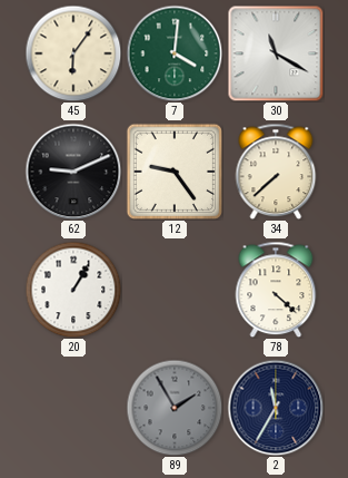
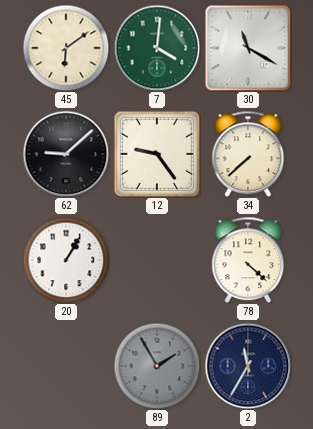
45: 6:06 -> 6:09 (66, 48)
62: 9:11 -> 9:08 (66, 154)
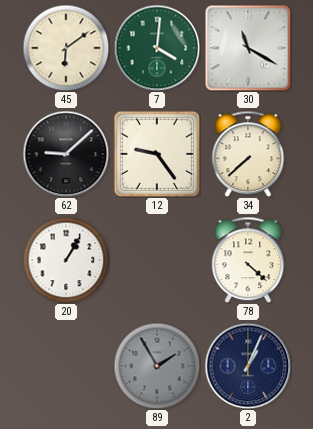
2: 11:35 -> 1:04 (248, 366)
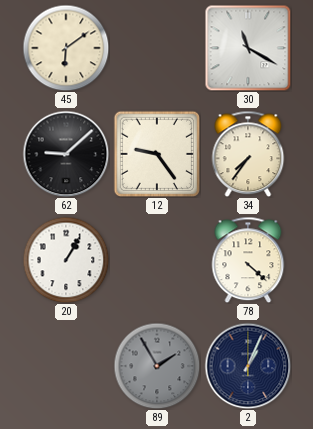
7: 4:01 -> none (157, 48)
34: 7:38 -> 7:36 (248, 154)
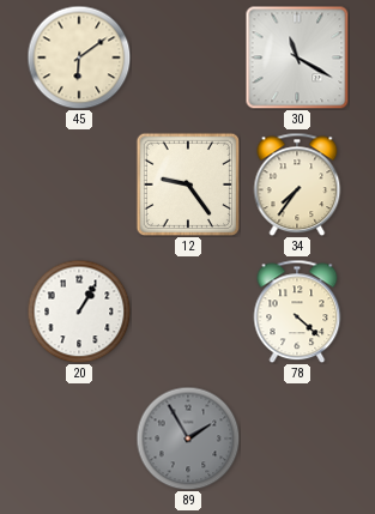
62: 9:08 -> none (66, 154)
2: 1:04 -> none (248, 366)
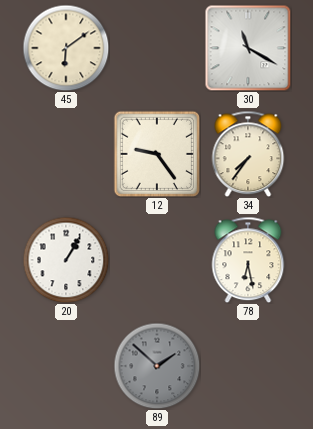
78: 4:22 -> 6:28 (248, 260)
89: 1:55 -> 1:52 (157, 366)
